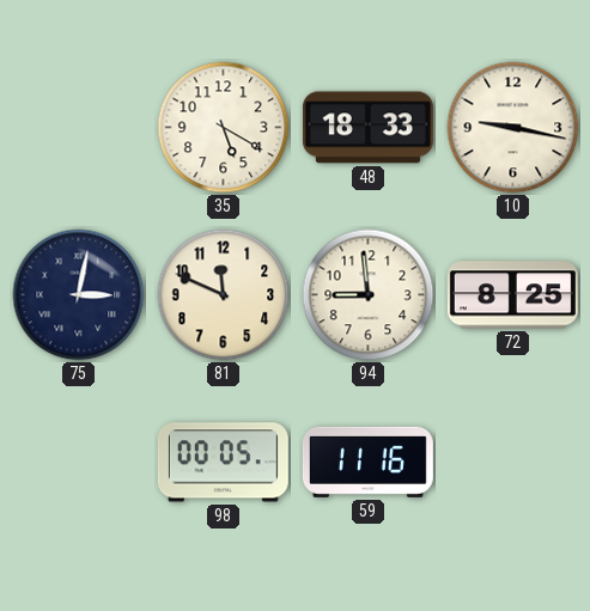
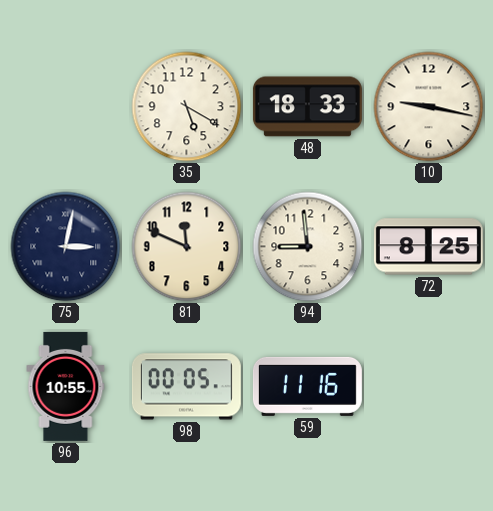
96: none -> 10:55 (66, 386)
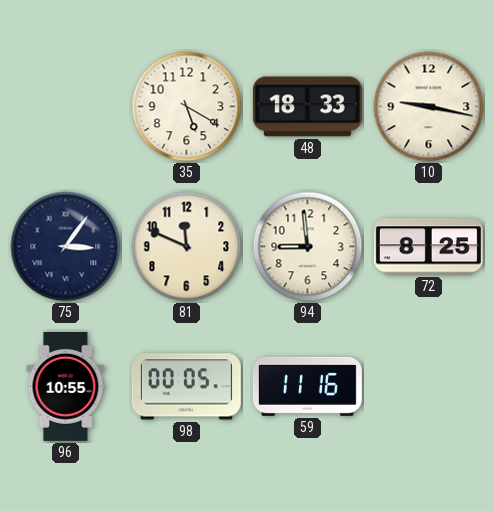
75: 3:02 -> 3:06 (66, 247)
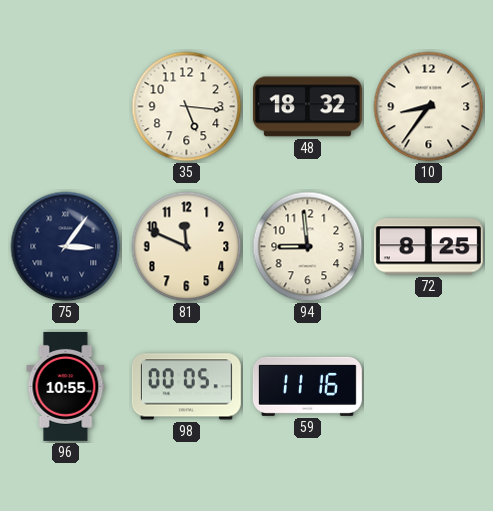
35: 5:20 -> 5:16 (187, 107)
48: 18:33 -> 18:32 (307, 107)
10: 9:17 -> 8:36 (429, 107)
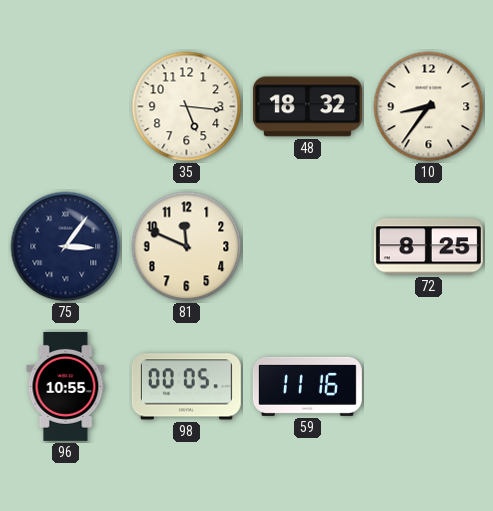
94: 8:59 -> none (308, 247)
